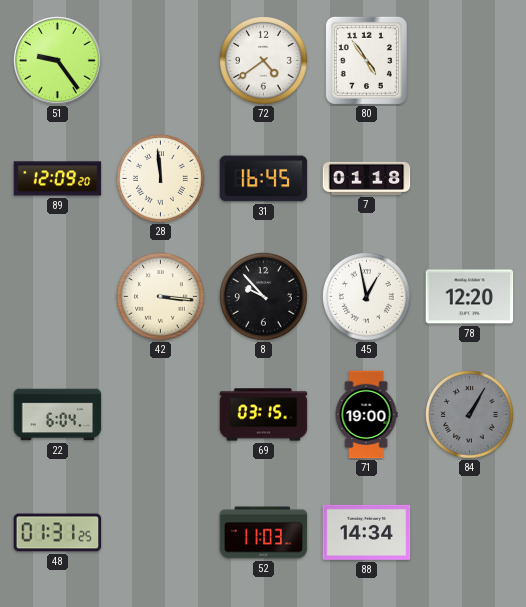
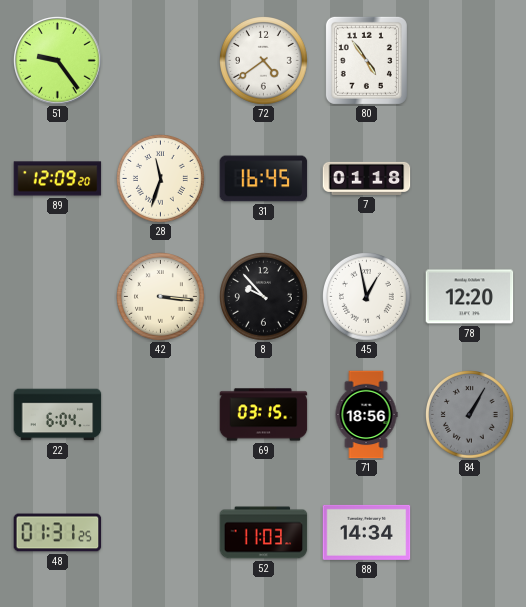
28: 11:59 -> 11:33 (161, 179)
71: 19:00 -> 18:56 (366, 415)
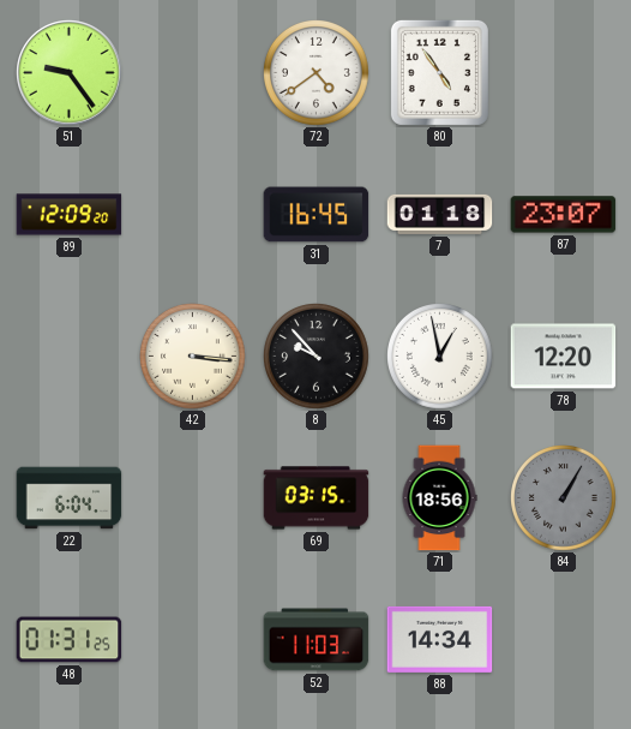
28: 11:33 -> none (161, 179)
87: none -> 23:07 (564, 215)
